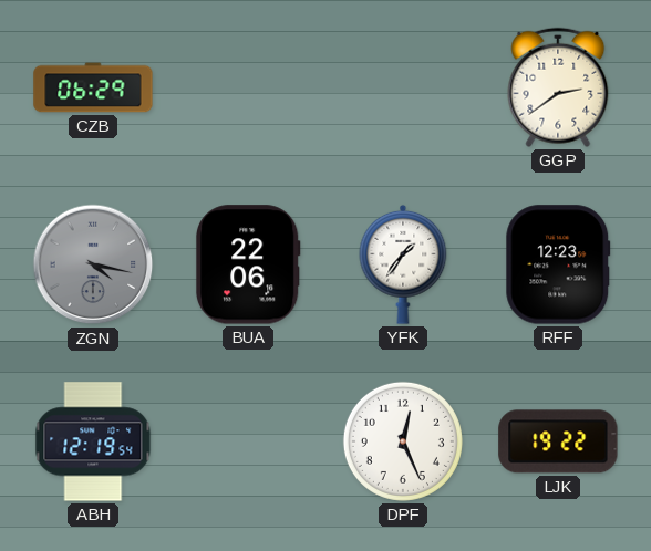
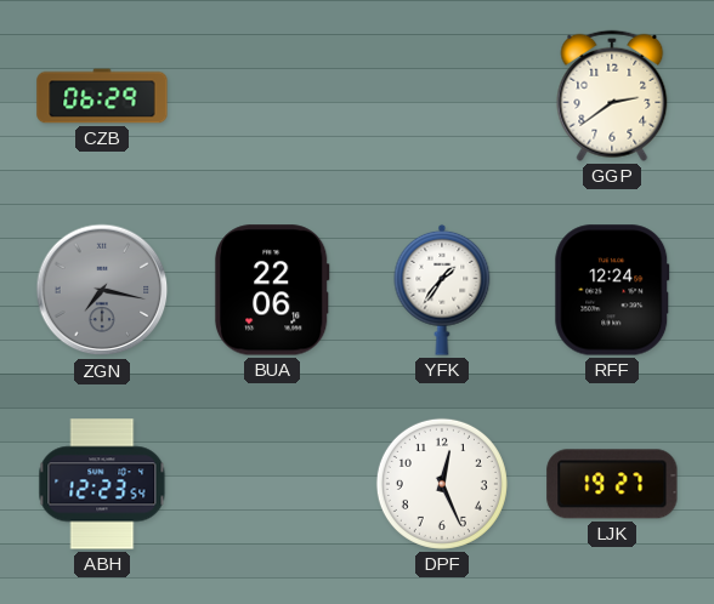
ZGN: 4:17 -> 7:17 (102, 290)
RFF: 12:23 -> 12:24 (612, 290)
ABH: 12:19 -> 12:23 (102, 484)
LJK: 19:22 -> 19:27 (612, 484)
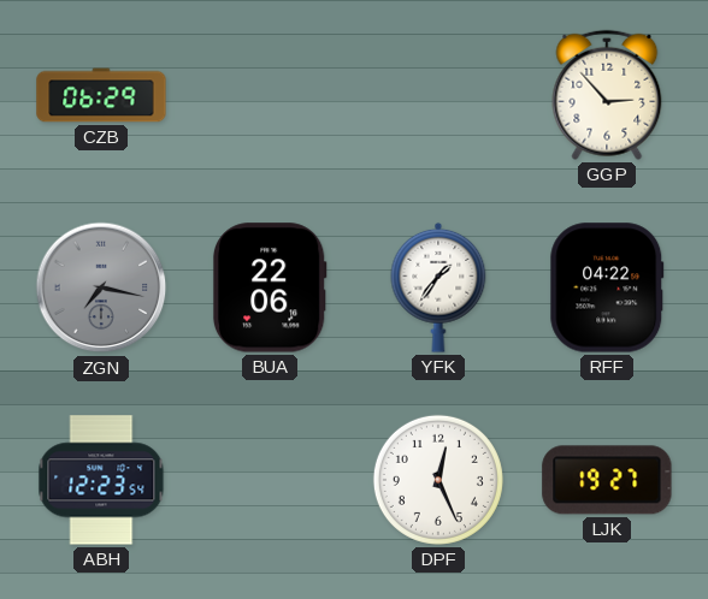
GGP: 2:39 -> 2:53 (607, 95)
RFF: 12:24 -> 04:22 (607, 287)
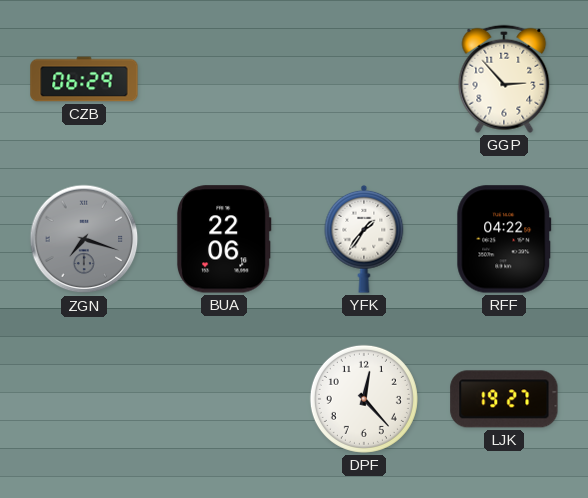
ZGN: 7:17 -> 7:18 (84, 239)
ABH: 12:23 -> none (101, 480)
DPF: 12:26 -> 12:23 (364, 399)
